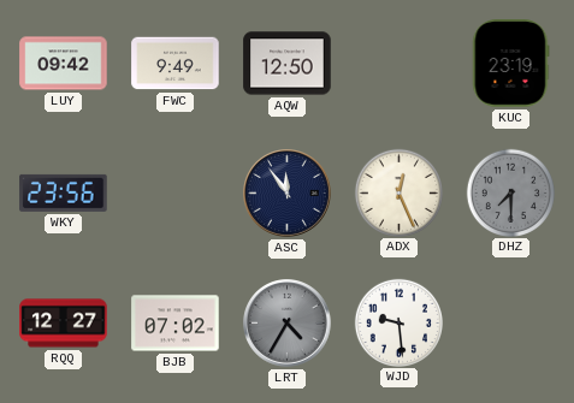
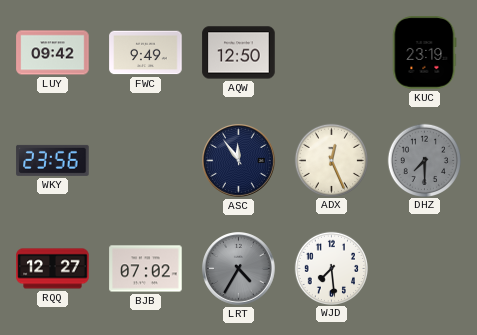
WJD: 9:29 -> 7:29 (331, 268)
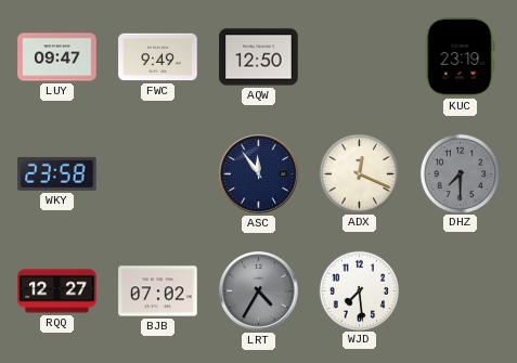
LUY: 09:42 -> 09:47 (57, 57)
WKY: 23:56 -> 23:58 (57, 173)
ADX: 12:26 -> 12:19 (359, 173)
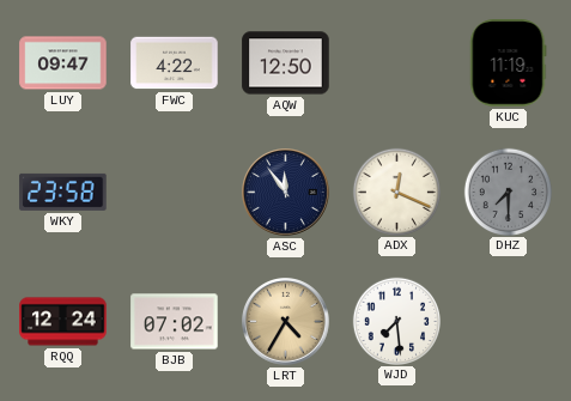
FWC: 9:49 -> 4:22 (175, 63)
KUC: 23:19 -> 11:19 (509, 63)
RQQ: 12:27 -> 12:24 (63, 322)
LRT dial: grey -> champagne (286, 322)
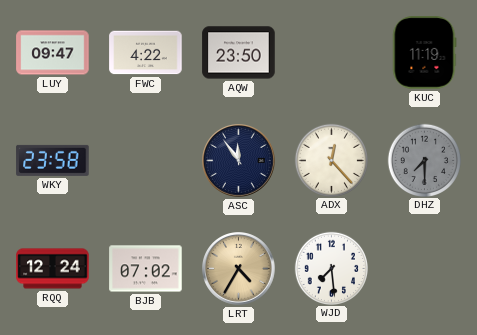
AQW: 12:50 -> 23:50 (239, 53)
ADX: 12:19 -> 12:23 (331, 160)
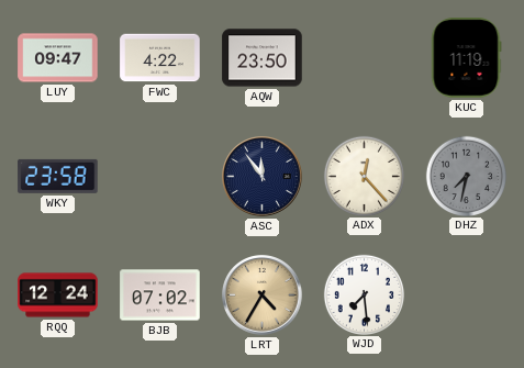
DHZ: 7:30 -> 7:32 (466, 176)
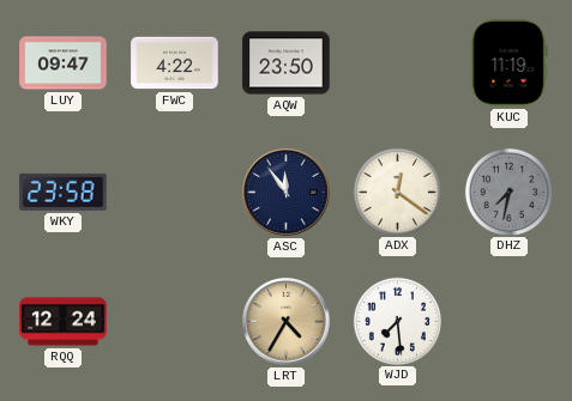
ADX: 12:23 -> 12:21 (397, 192)
BJB: 07:02 -> none (160, 295)
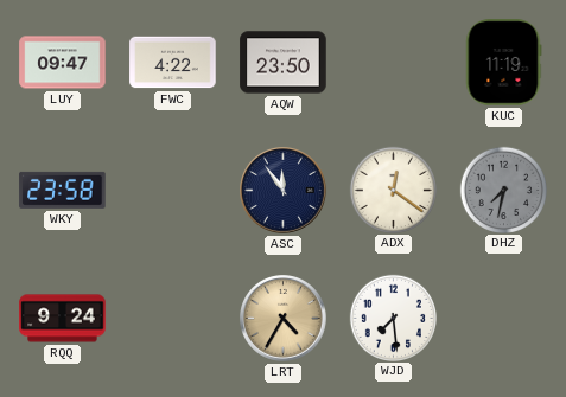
RQQ: 12:24 -> 9:24 (63, 319)
